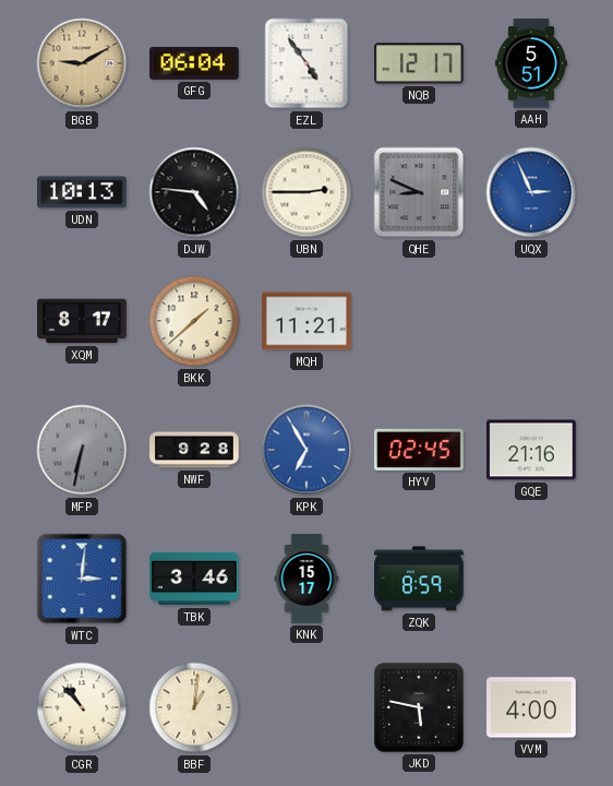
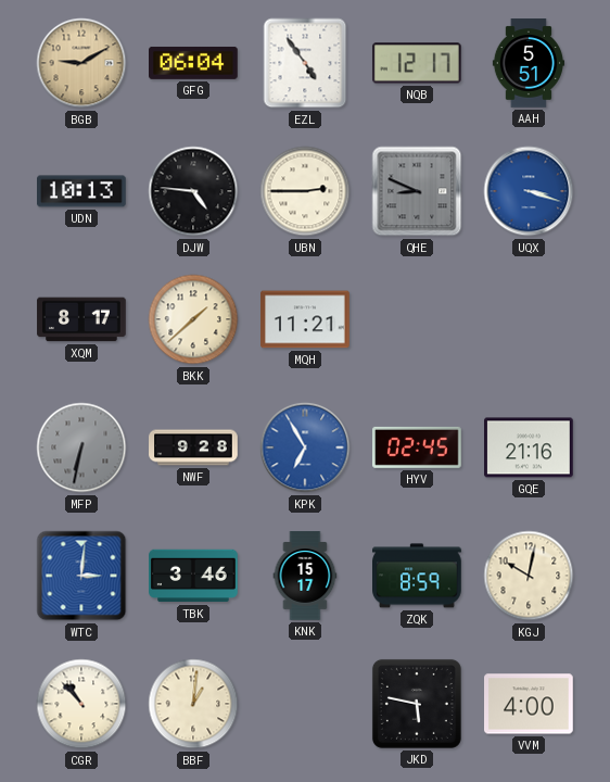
UQX: 2:56 -> 3:18 (529, 191)
KGJ: none -> 10:02 (529, 576)
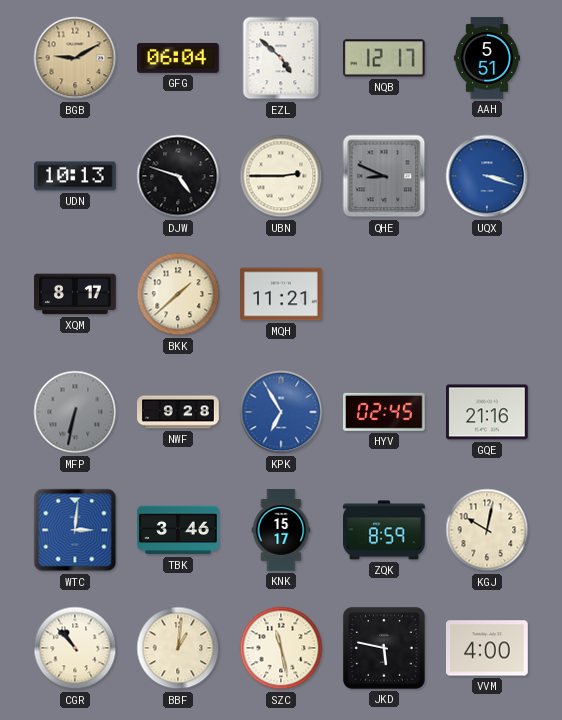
EZL: 4:54 -> 4:52 (281, 58)
DJW: 4:46 -> 4:48 (178, 176)
SZC: none -> 11:28 (281, 648)
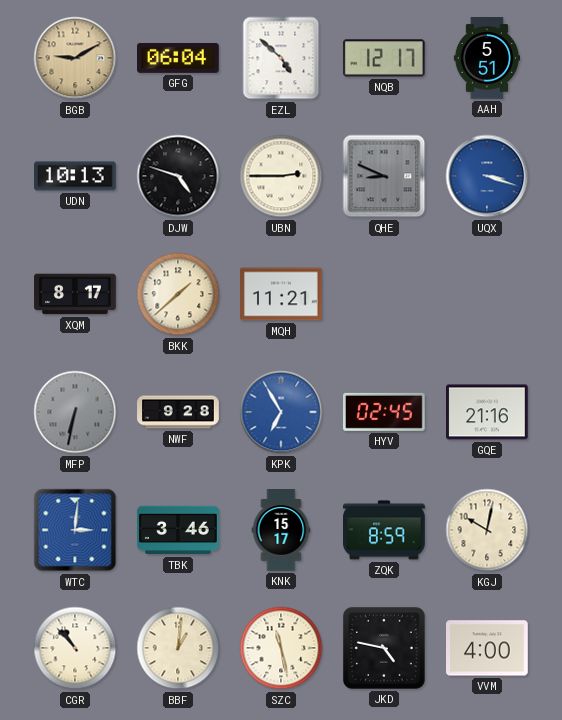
JKD: 5:47 -> 4:47 (384, 648)
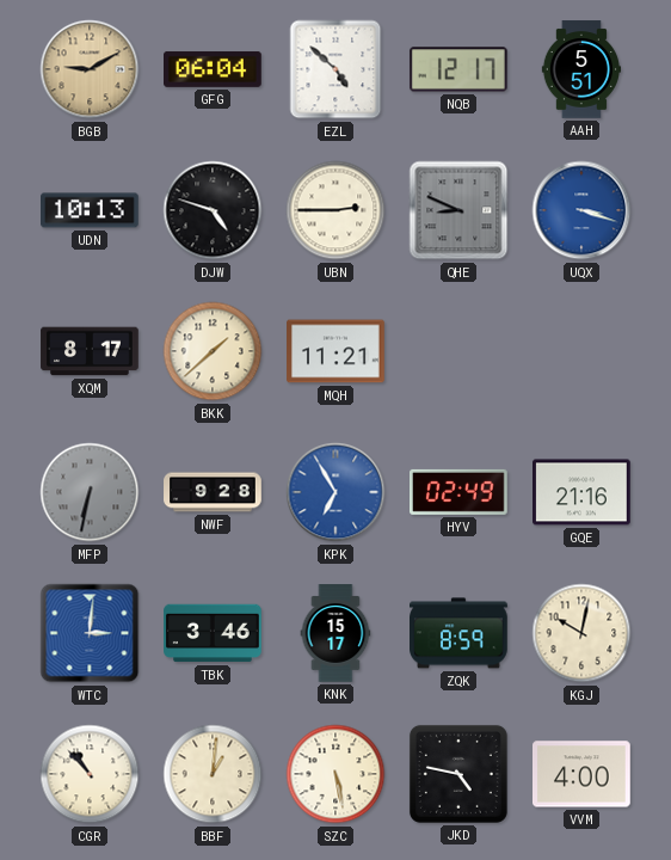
HYV: 02:45 -> 02:49 (460, 492)
SZC: 11:28 -> 5:28 (335, 774)
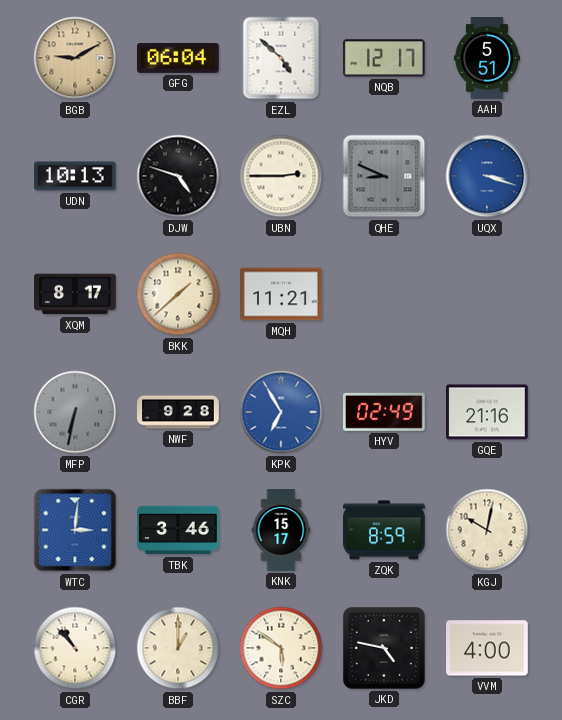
BBF: 1:01 -> 1:00 (178, 648)
SZC: 5:28 -> 5:51 (281, 648)
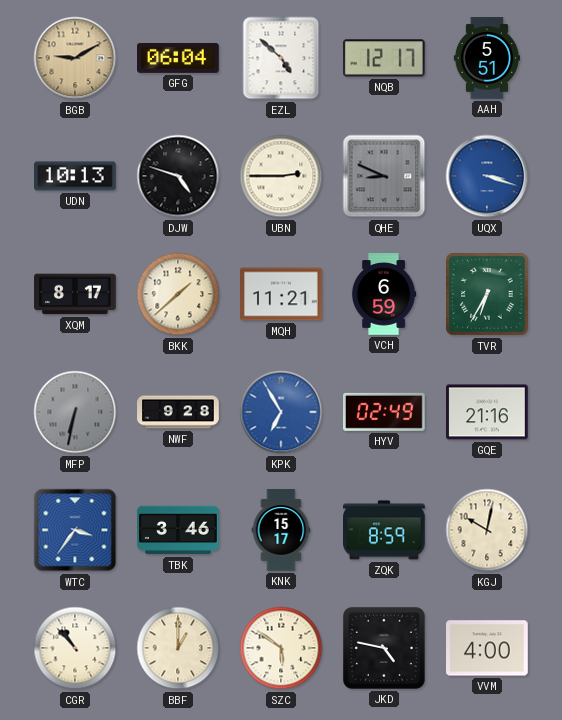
VCH: none -> 6:59 (384, 294)
TVR: none -> 6:35 (487, 294)
WTC: 3:01 -> 3:36 (75, 530)
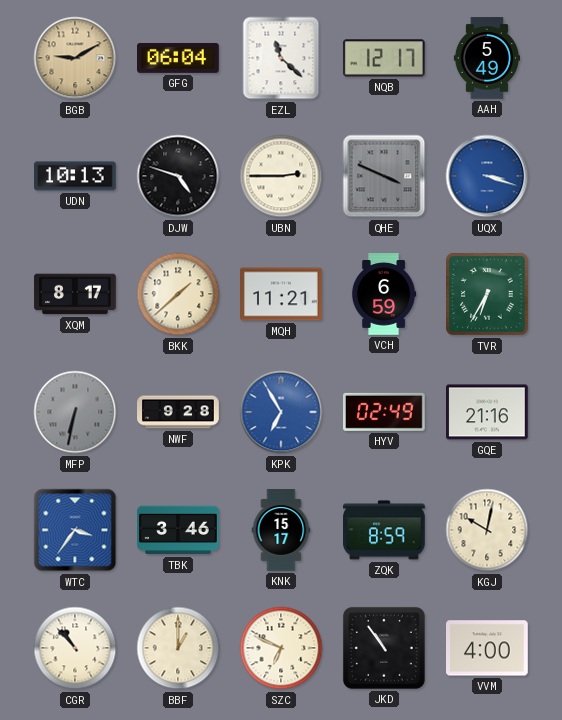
EZL: 4:52 -> 11:22 (281, 58)
AAH: 5:51 -> 5:49 (486, 58)
QHE: 8:49 -> 3:49 (384, 176)
SZC: 5:51 -> 6:49 (281, 648)
JKD: 4:47 -> 10:54 (384, 648)
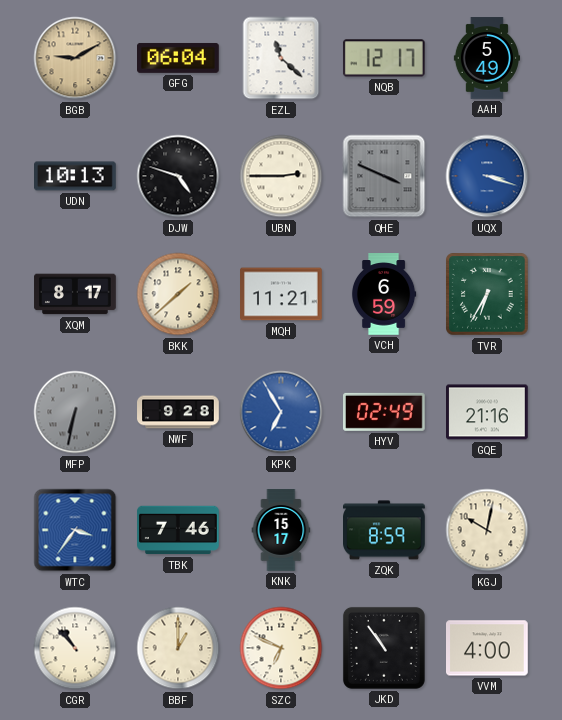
TBK: 3:46 -> 7:46 (178, 530)
